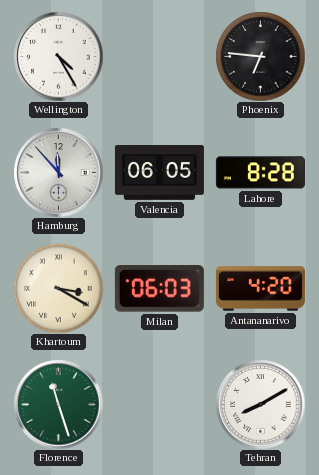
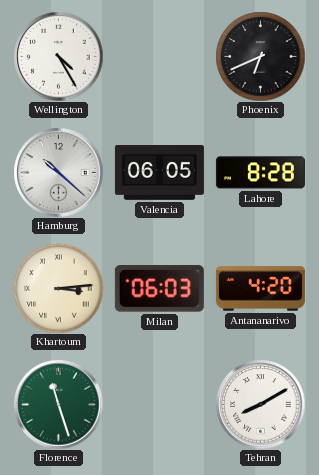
Phoenix: 6:46 -> 6:41 (260, 56)
Hamburg: 11:53 -> 10:22 (58, 172)
Khartoum: 3:20 -> 3:14 (58, 288)
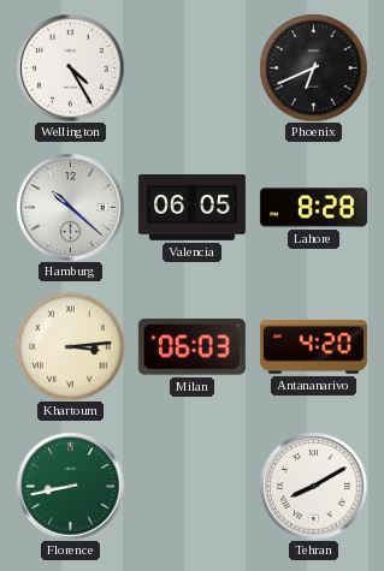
Florence: 11:27 -> 8:43 (70, 486)
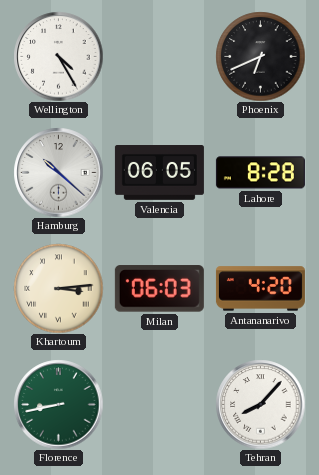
Tehran: 8:10 -> 8:07 (260, 404)
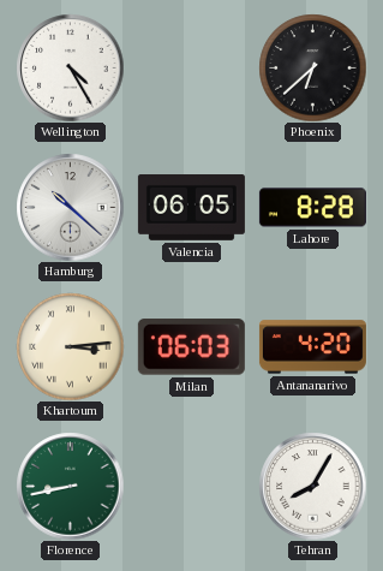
Phoenix: 6:41 -> 6:38 (312, 67)
Tehran: 8:07 -> 8:05 (312, 486)
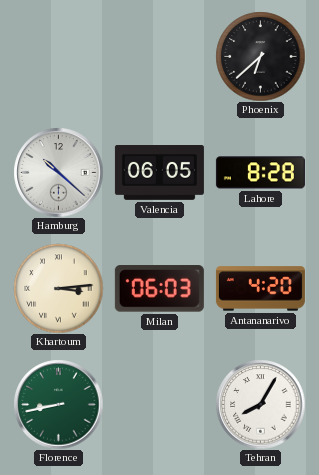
Wellington: 4:25 -> none (70, 67)
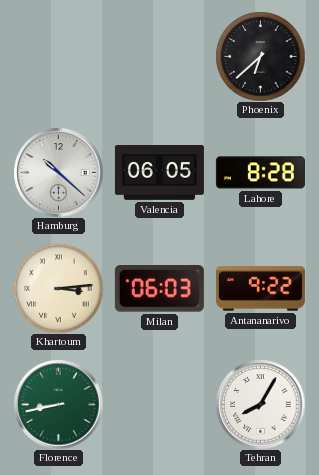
Antananarivo: 4:20 -> 9:22 (260, 289)
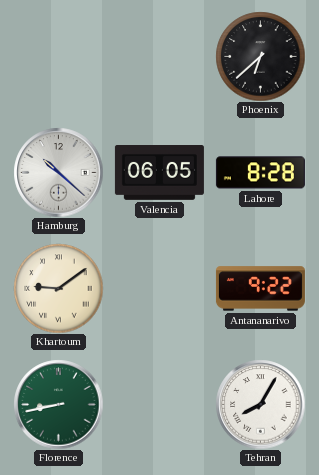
Khartoum: 3:14 -> 9:09 (58, 288)
Milan: 06:03 -> none (159, 289)
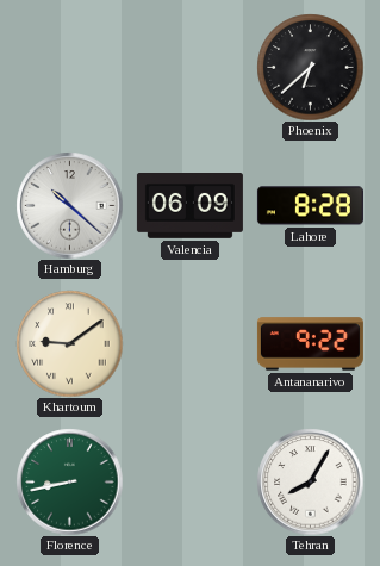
Valencia: 06:05 -> 06:09 (189, 206)
